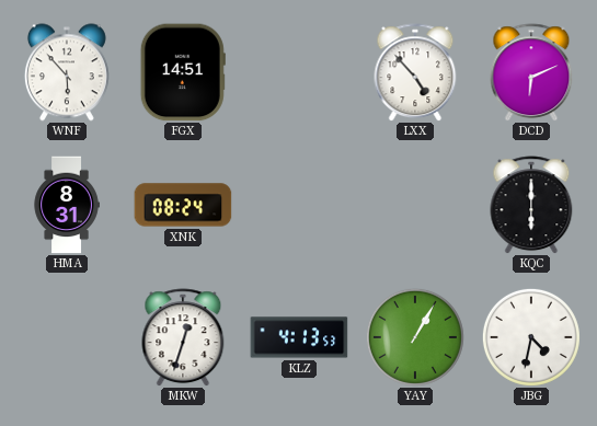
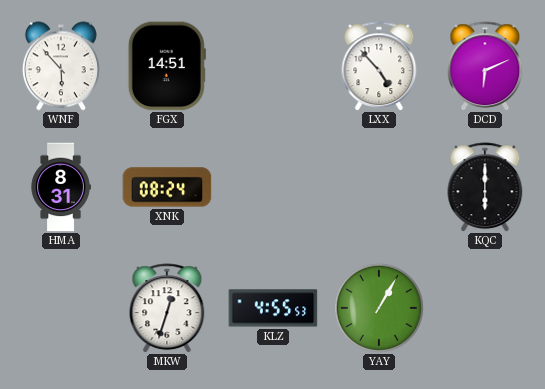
KLZ: 4:13 -> 4:55 (273, 308)
JBG: 4:32 -> none (531, 337)
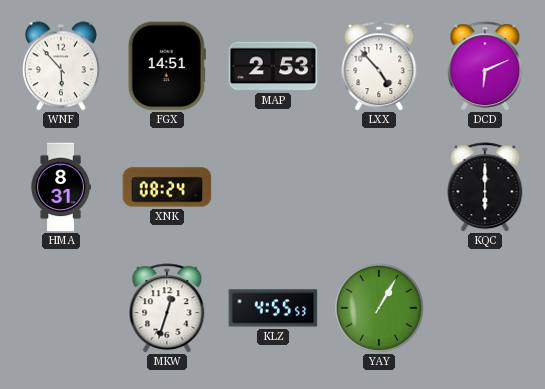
MAP: none -> 2:53 (273, 66)
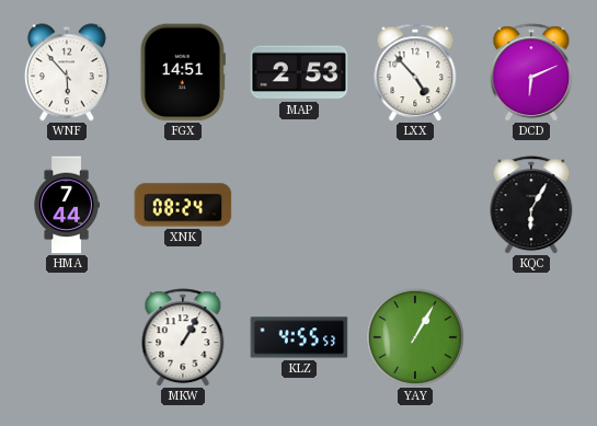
HMA: 8:31 -> 7:44 (67, 205)
KQC: 6:00 -> 6:05 (531, 205)
MKW: 12:33 -> 1:05 (183, 337)
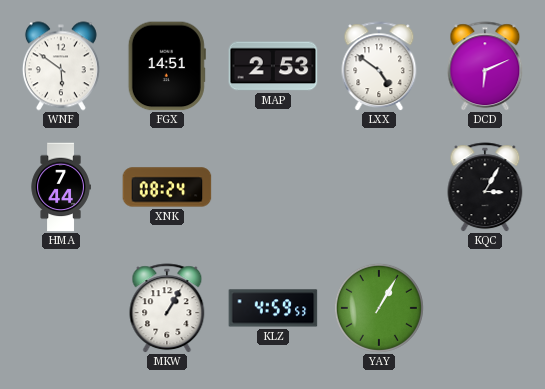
WNF: 5:53 -> 5:51 (61, 66)
LXX: 4:53 -> 4:51 (379, 66)
KQC: 6:05 -> 3:05 (485, 187)
KLZ: 4:55 -> 4:59 (273, 308)
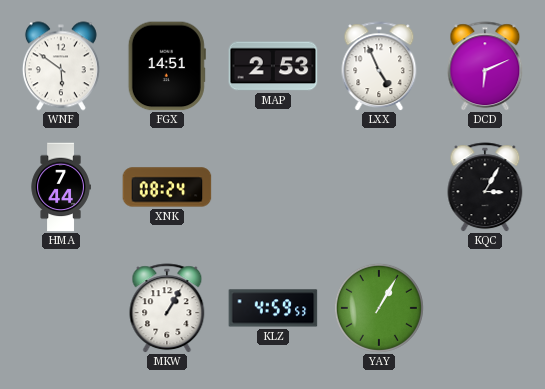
LXX: 4:51 -> 4:56 (379, 66)
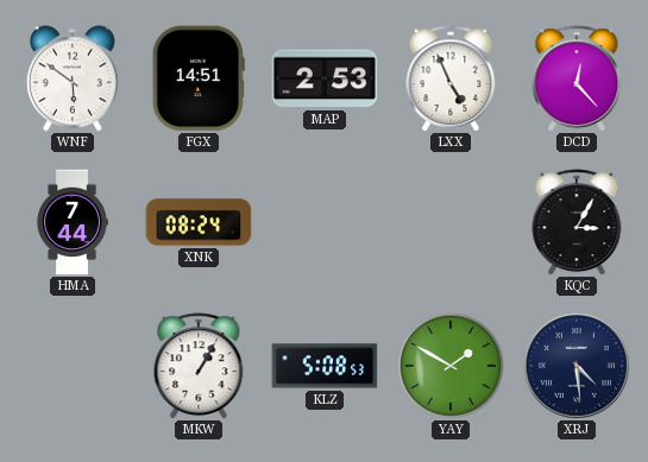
DCD: 6:11 -> 12:23 (577, 78)
KLZ: 4:59 -> 5:08 (325, 366)
YAY: 1:05 -> 1:50 (451, 366)
XRJ: none -> 4:29 (577, 366)
